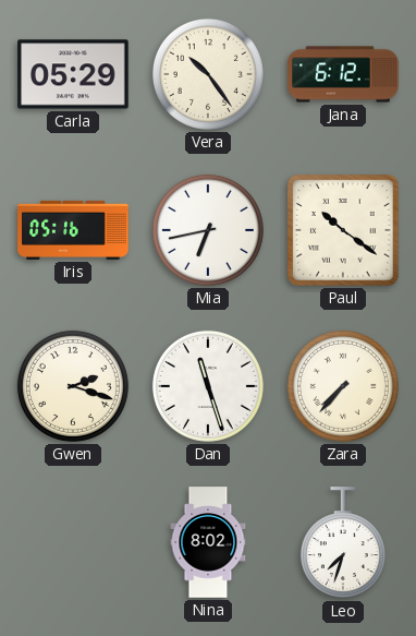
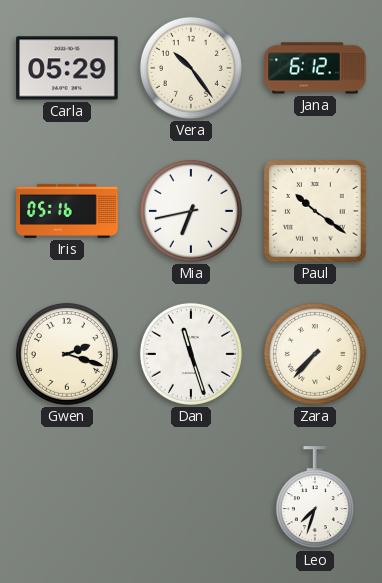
Nina: 8:02 -> none (208, 542)
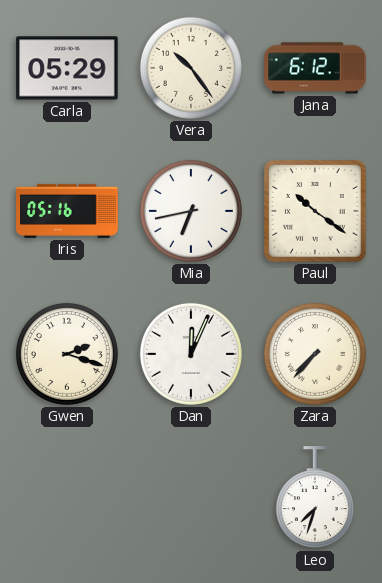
Dan: 11:27 -> 12:04 (191, 354)
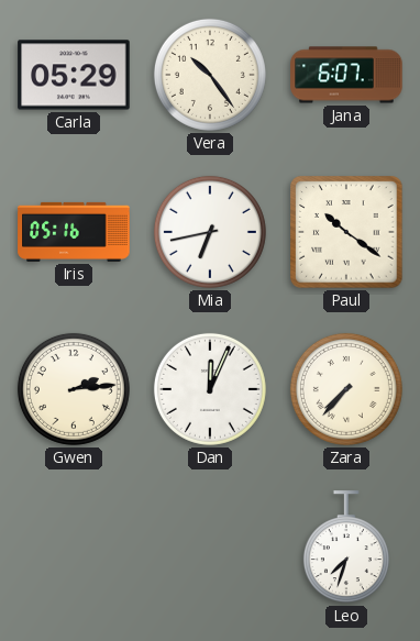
Jana: 6:12 -> 6:07 (346, 75)
Gwen: 2:18 -> 2:14 (74, 389)
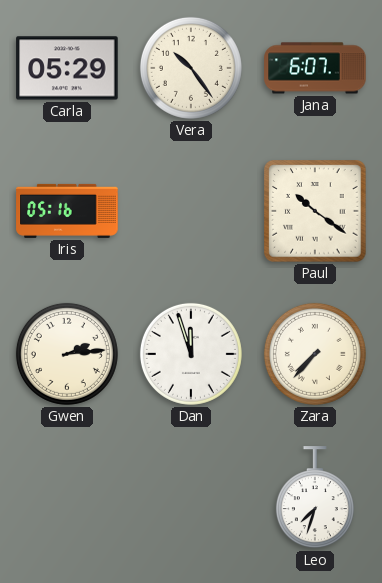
Mia: 6:43 -> none (210, 232)
Dan: 12:04 -> 11:57 (191, 354)
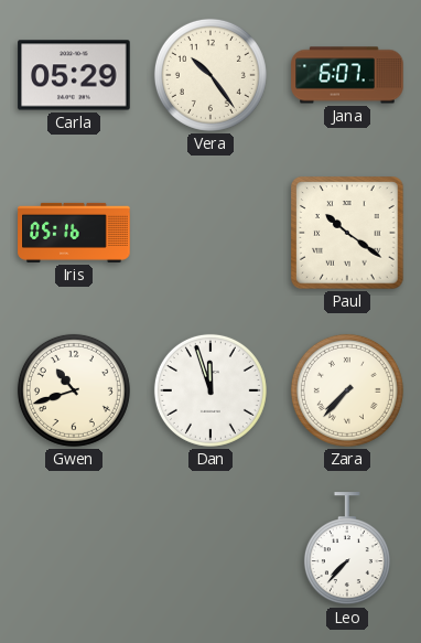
Gwen: 2:14 -> 10:42 (74, 390)
Leo: 7:33 -> 7:37 (347, 549)
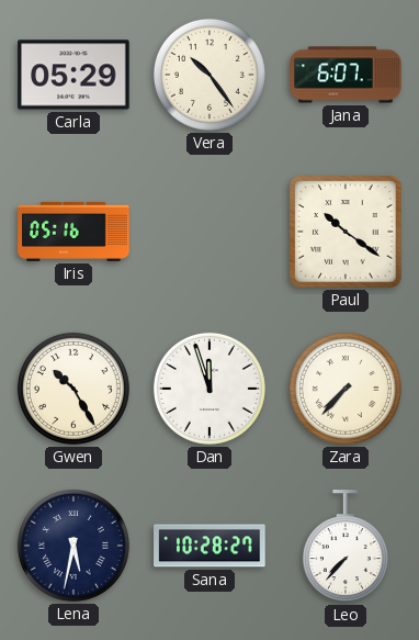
Gwen: 10:42 -> 10:25 (73, 389)
Lena: none -> 5:32 (73, 546)
Sana: none -> 10:28 (209, 546)
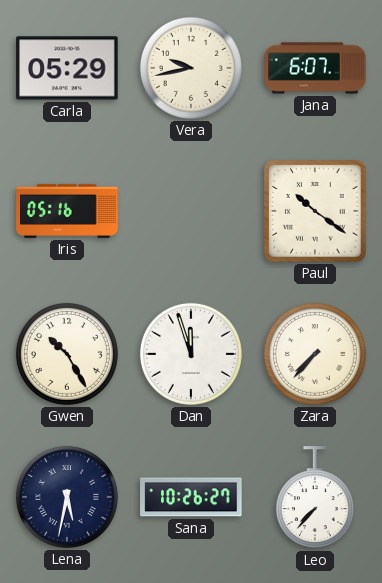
Vera: 10:24 -> 9:43 (191, 68)
Sana: 10:28 -> 10:26 (191, 497)
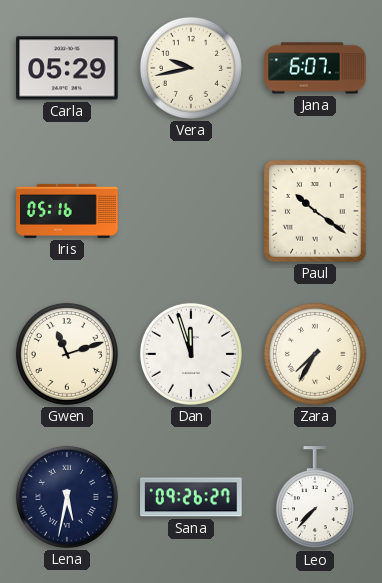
Gwen: 10:25 -> 11:12 (67, 354)
Zara: 7:37 -> 7:35 (315, 354)
Sana: 10:26 -> 09:26 (191, 497)
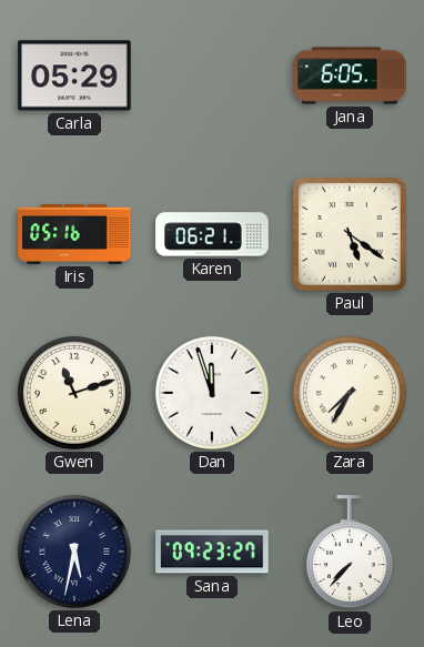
Vera: 9:43 -> none (191, 68)
Jana: 6:07 -> 6:05 (350, 75)
Karen: none -> 06:21 (212, 234)
Paul: 10:21 -> 5:21 (350, 234)
Sana: 09:26 -> 09:23 (212, 552)
